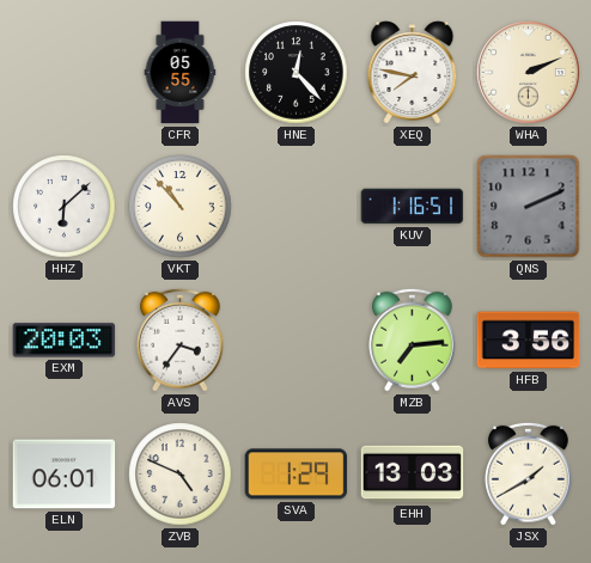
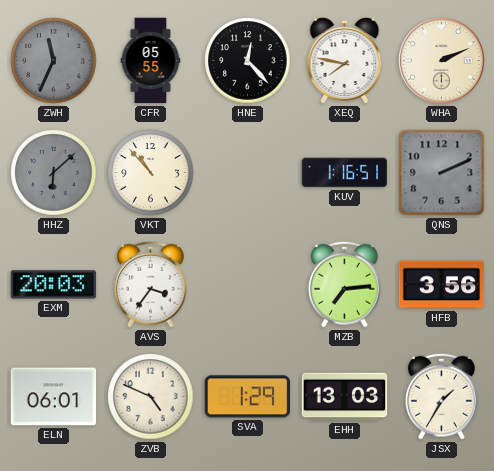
ZWH: none -> 11:34 (54, 61)
HHZ dial: white -> grey (54, 173)
JSX: 1:40 -> 1:35 (442, 396)
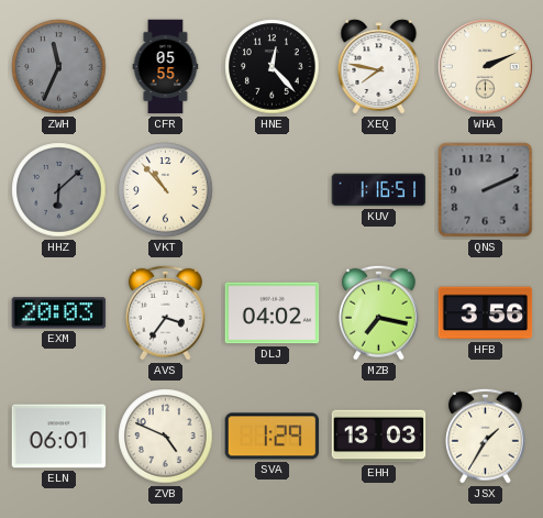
DLJ: none -> 04:02 (273, 313)
MZB: 7:14 -> 7:17 (379, 312)
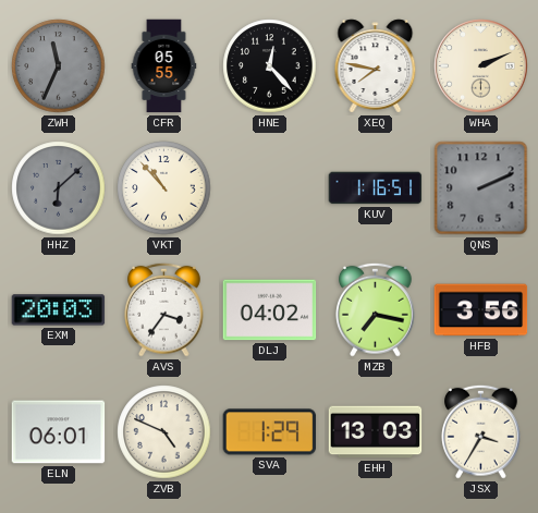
JSX: 1:35 -> 3:35 (481, 431)
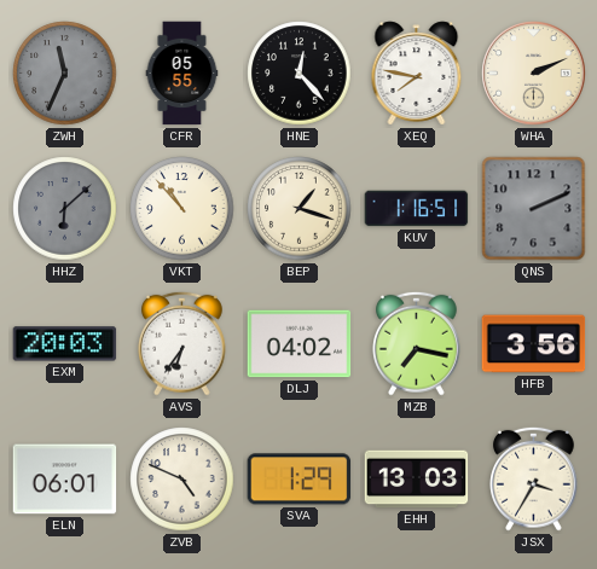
BEP: none -> 1:18 (300, 209)
AVS: 3:36 -> 6:36 (182, 343)
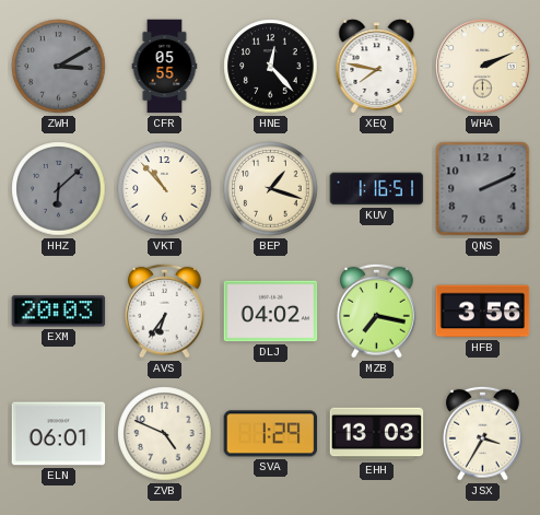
ZWH: 11:34 -> 3:10 (59, 67)
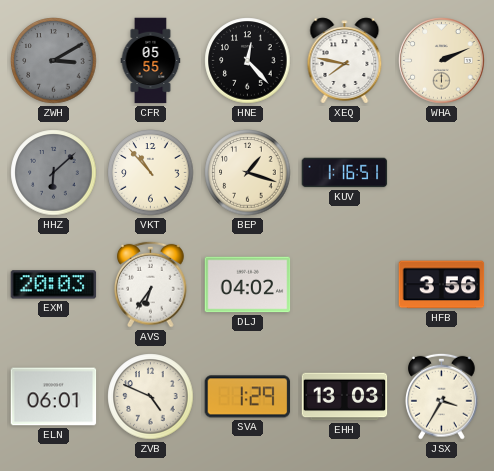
QNS: 2:11 -> none (483, 189)
MZB: 7:17 -> none (377, 311)
